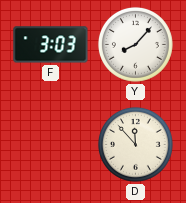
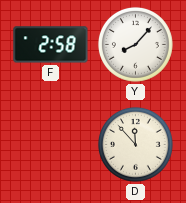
F: 3:03 -> 2:58 (51, 45)
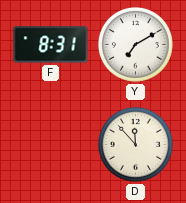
F: 2:58 -> 8:31 (51, 45)
Y: 8:07 -> 7:10 (135, 44)
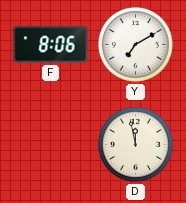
F: 8:31 -> 8:06 (51, 45)
D: 11:53 -> 11:58 (135, 144)
